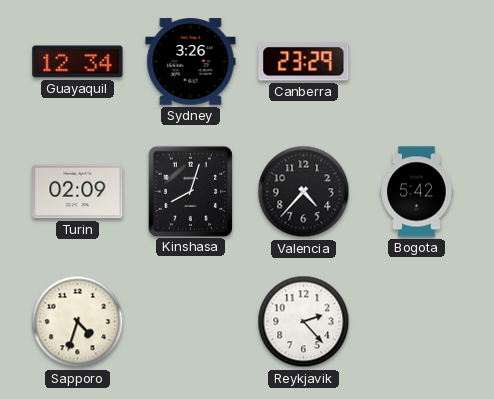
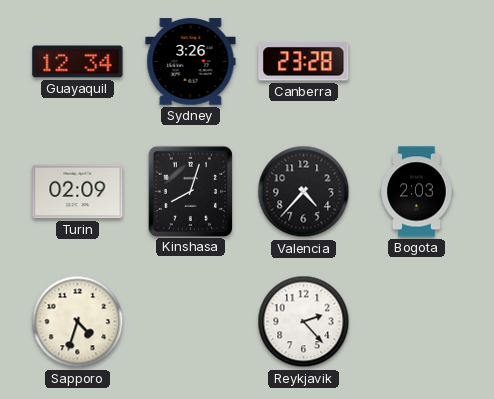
Canberra: 23:29 -> 23:28 (304, 62)
Bogota: 5:42 -> 2:03 (417, 192)
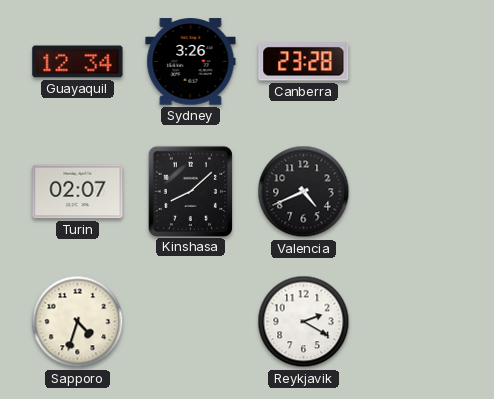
Turin: 02:09 -> 02:07 (78, 192)
Kinshasa: 8:03 -> 8:08 (190, 191)
Valencia: 4:37 -> 4:41 (304, 192)
Bogota: 2:03 -> none (417, 192)
Reykjavik: 2:23 -> 2:20 (304, 322)
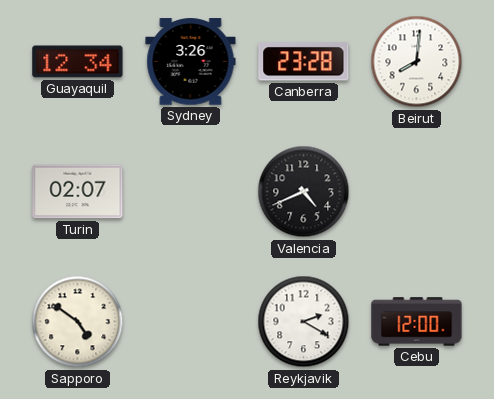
Beirut: none -> 8:01 (417, 62)
Kinshasa: 8:08 -> none (190, 191)
Sapporo: 4:33 -> 4:51 (78, 322)
Cebu: none -> 12:00 (417, 322)
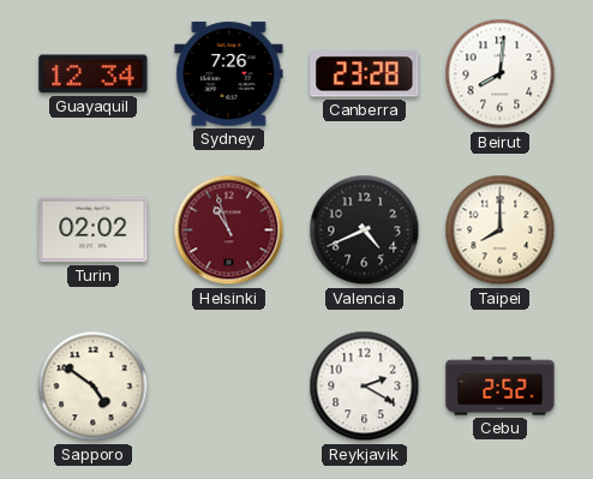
Sydney: 3:26 -> 7:26 (229, 74)
Turin: 02:07 -> 02:02 (94, 230)
Helsinki: none -> 10:57 (229, 230)
Taipei: none -> 8:00 (501, 230)
Cebu: 12:00 -> 2:52 (501, 387)
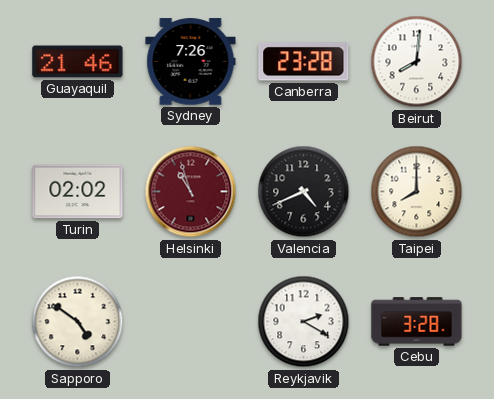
Guayaquil: 12:34 -> 21:46 (78, 62)
Cebu: 2:52 -> 3:28 (417, 322)
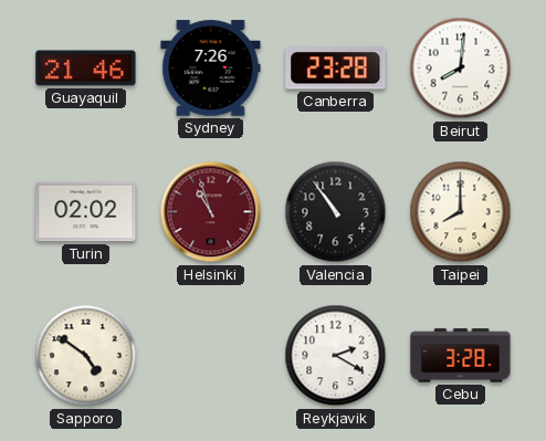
Valencia: 4:41 -> 10:54 (336, 212)
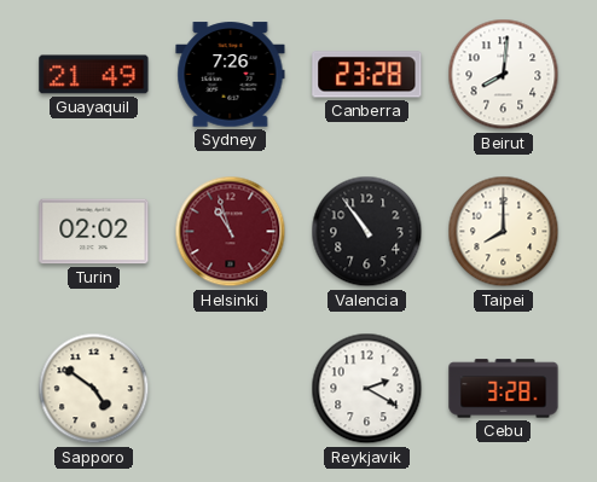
Guayaquil: 21:46 -> 21:49 (94, 75)
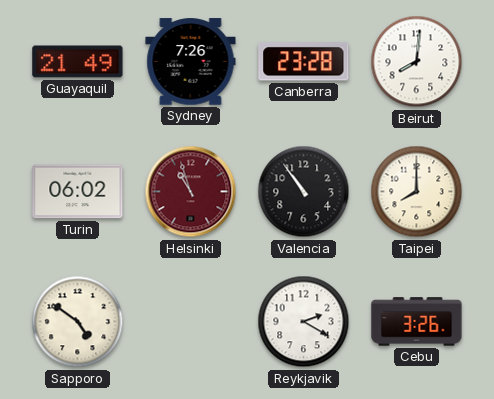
Turin: 02:02 -> 06:02 (78, 192)
Cebu: 3:28 -> 3:26 (417, 322)
